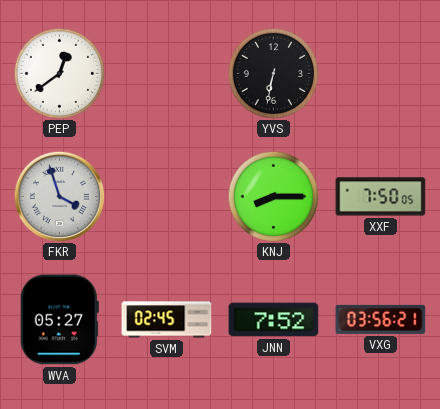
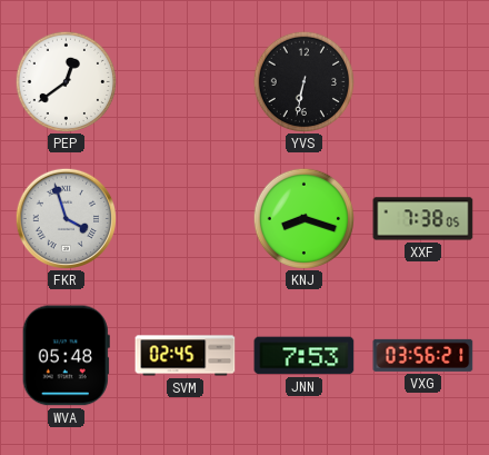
KNJ: 8:15 -> 8:18 (303, 218)
XXF: 7:50 -> 7:38 (423, 219)
WVA: 05:27 -> 05:48 (66, 356)
JNN: 7:52 -> 7:53 (305, 356)
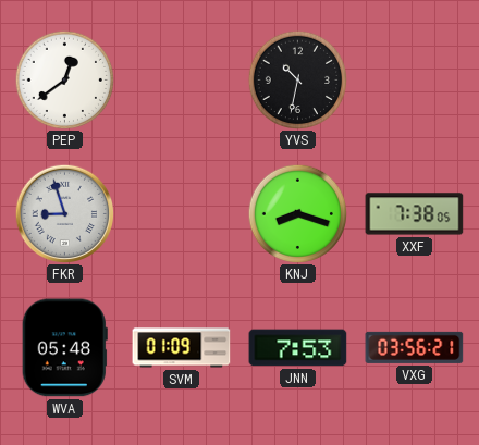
YVS: 6:32 -> 10:32 (297, 79)
FKR: 3:57 -> 8:57 (64, 213)
SVM: 02:45 -> 01:09 (182, 348)
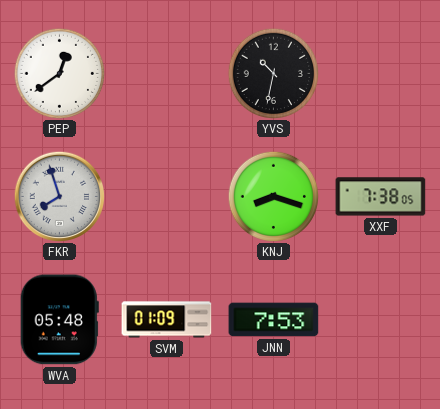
FKR: 8:57 -> 7:57 (59, 196)
VXG: 03:56 -> none (415, 347)
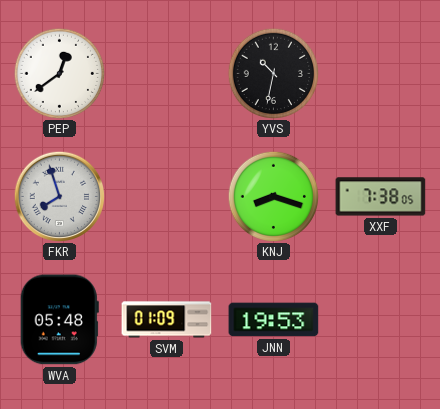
JNN: 7:53 -> 19:53 (274, 320)
